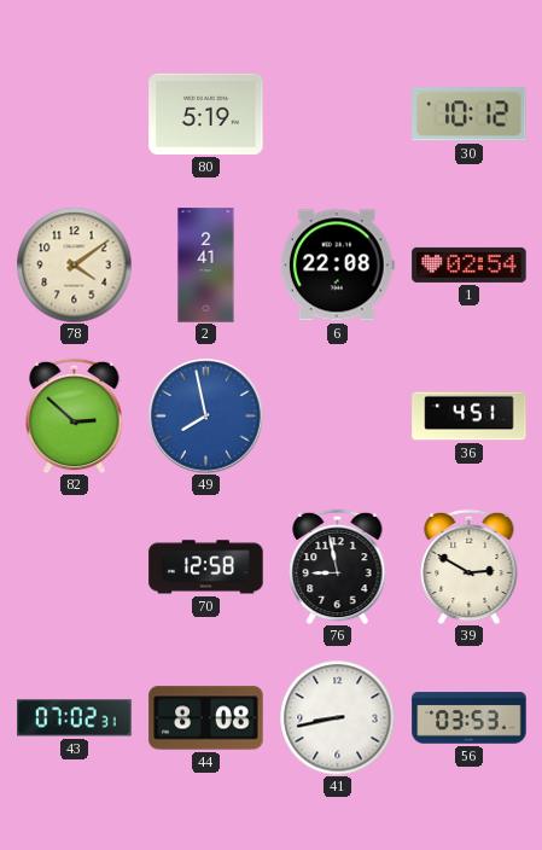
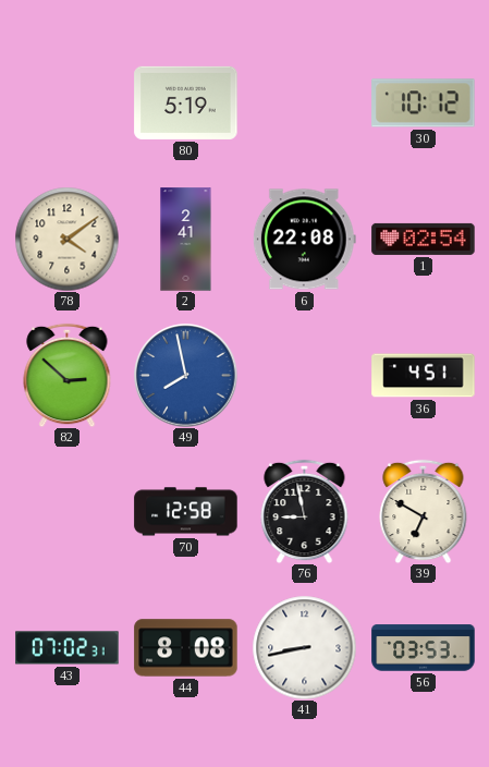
39: 2:50 -> 6:50 (424, 511)
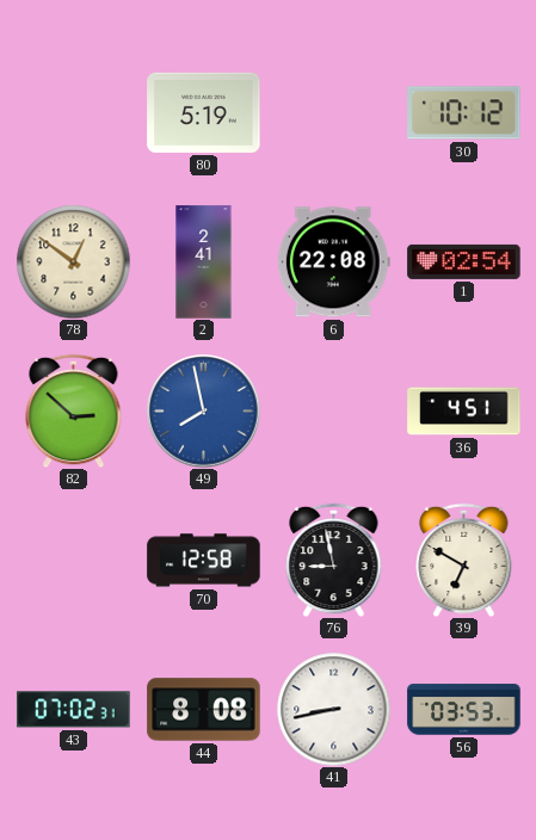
78: 4:09 -> 12:51 (73, 261)
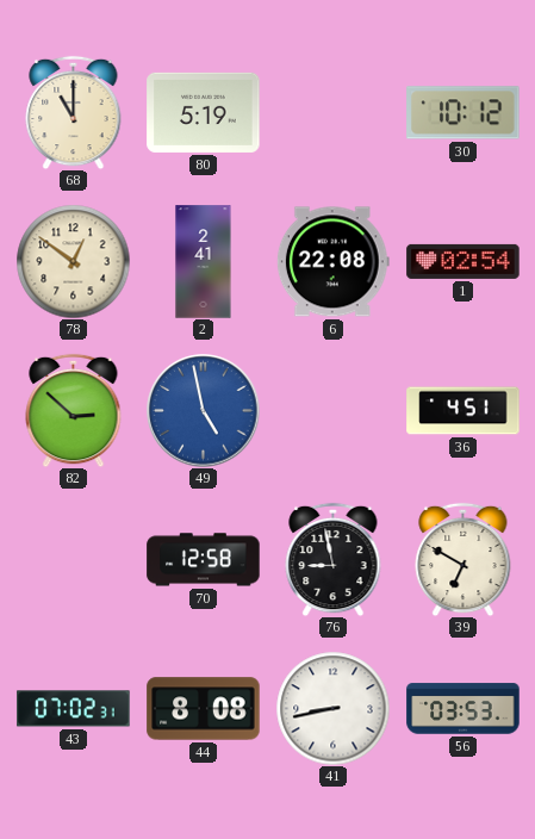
68: none -> 11:00 (74, 112)
49: 7:58 -> 4:58 (204, 411)
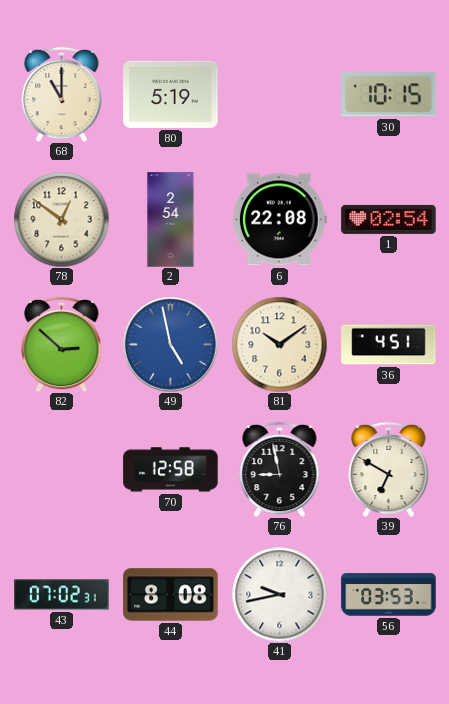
30: 10:12 -> 10:15 (389, 95)
2: 2:41 -> 2:54 (171, 220)
81: none -> 10:09 (279, 344)
41: 8:43 -> 9:43 (279, 594)
